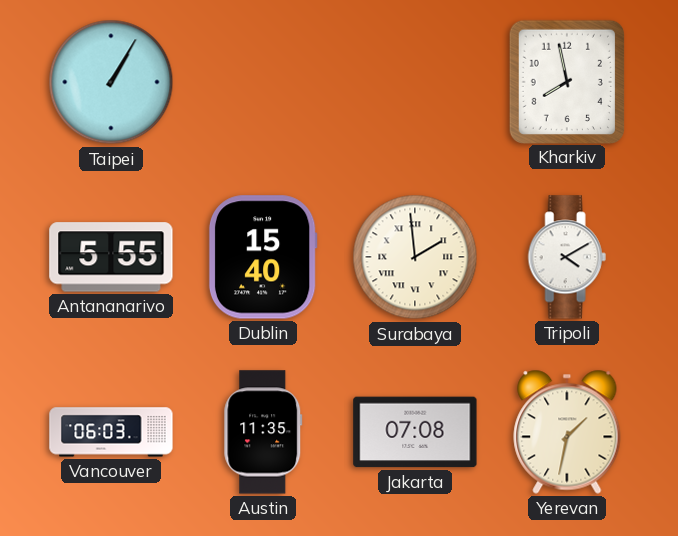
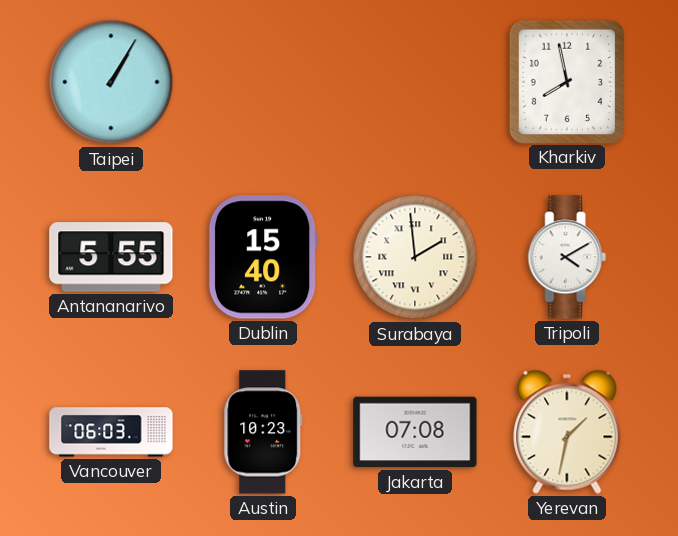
Austin: 11:35 -> 10:23 (263, 432)
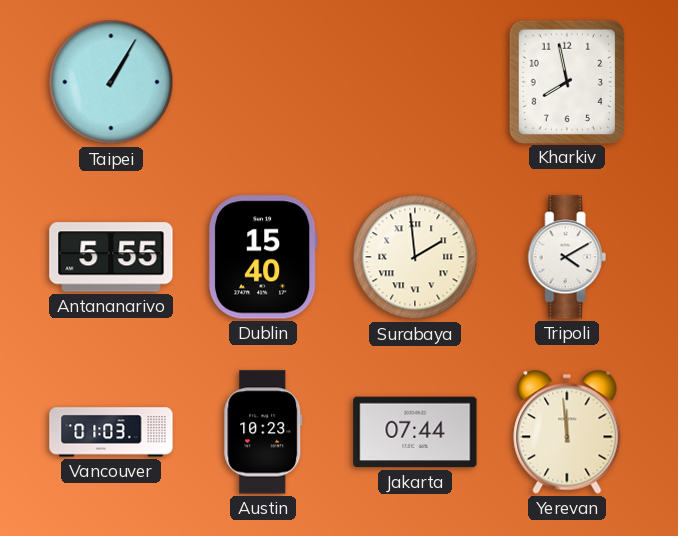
Vancouver: 06:03 -> 01:03 (111, 432)
Jakarta: 07:08 -> 07:44 (415, 432)
Yerevan: 1:32 -> 11:59 (567, 432)
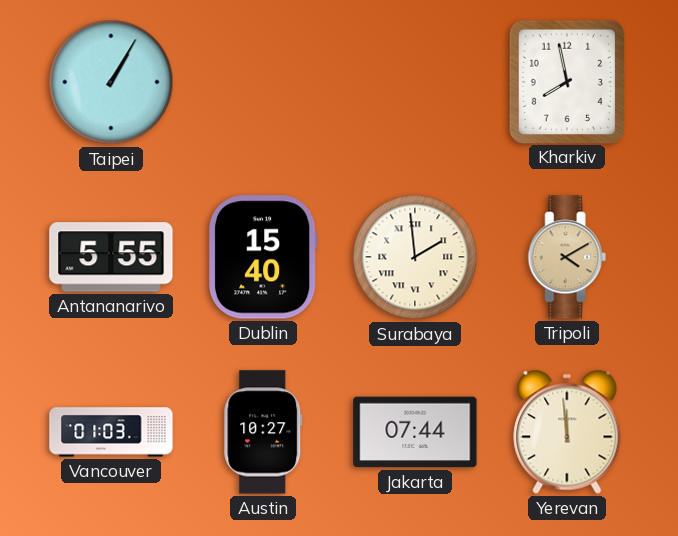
Tripoli dial: white -> champagne (567, 257)
Austin: 10:23 -> 10:27 (263, 432)
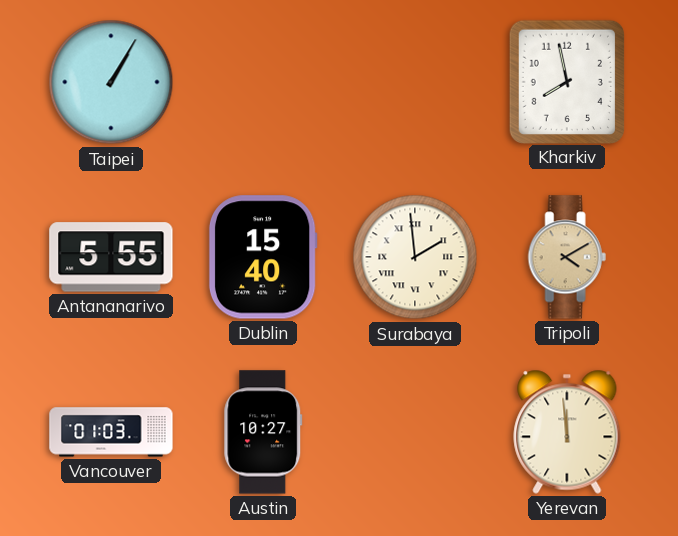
Jakarta: 07:44 -> none (415, 432)
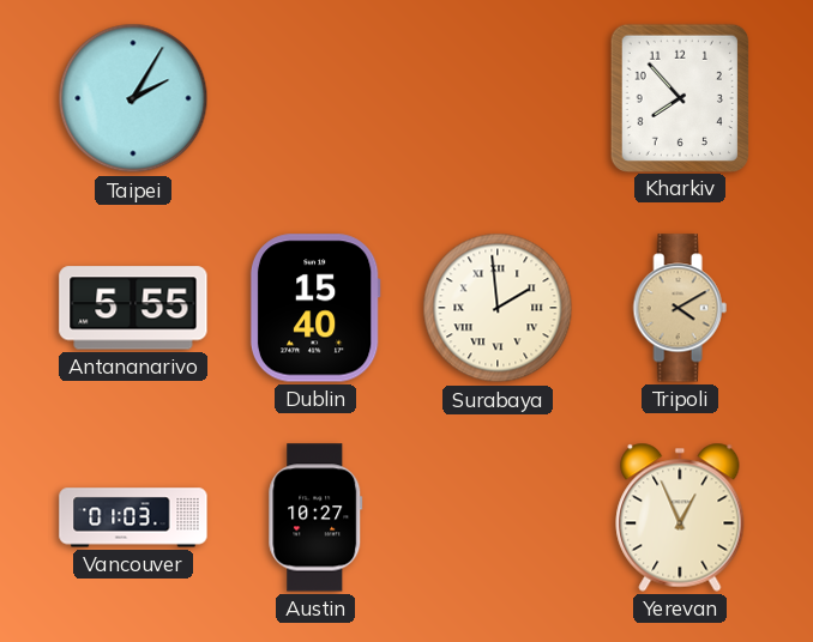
Taipei: 1:05 -> 2:05 (133, 98)
Kharkiv: 7:58 -> 7:53 (679, 97)
Yerevan: 11:59 -> 12:56 (680, 517)
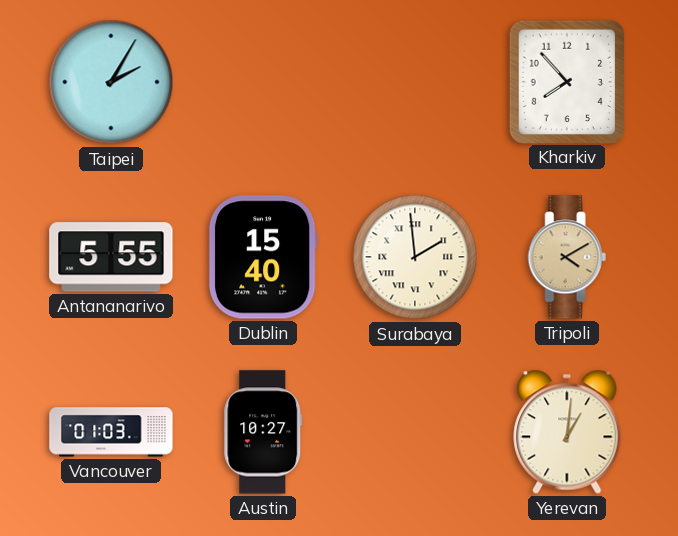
Yerevan: 12:56 -> 1:01 (567, 432)
